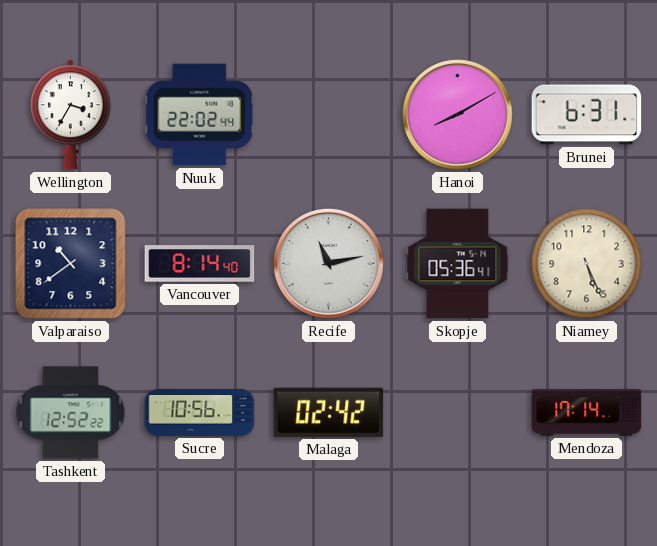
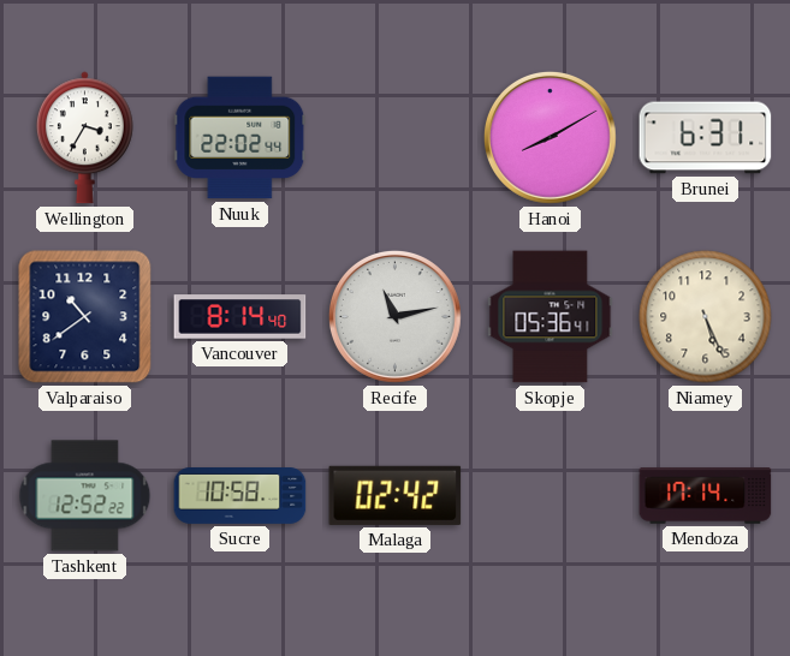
Sucre: 10:56 -> 10:58 (240, 496)
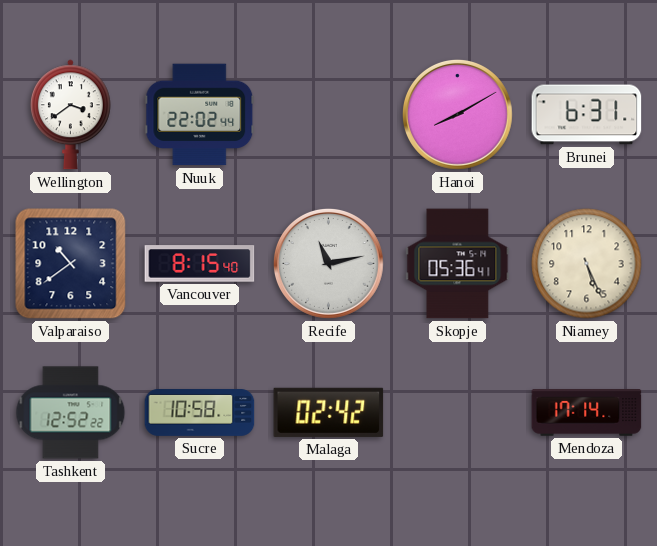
Wellington: 3:35 -> 3:39 (70, 115)
Vancouver: 8:14 -> 8:15 (200, 264)
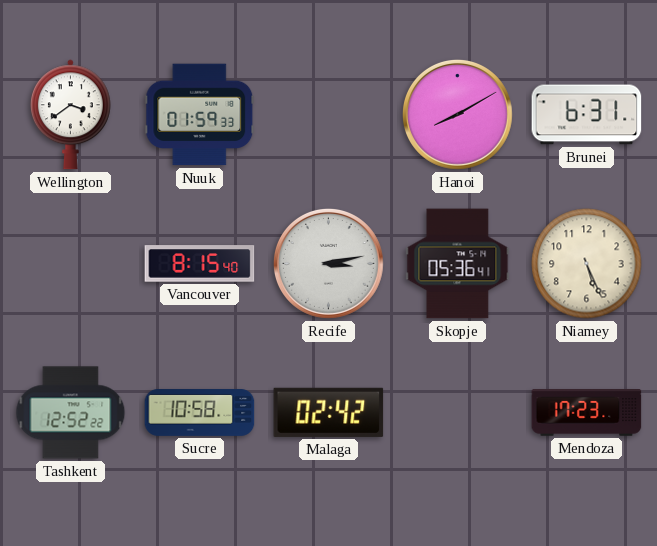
Nuuk: 22:02 -> 01:59 (200, 115)
Valparaiso: 10:39 -> none (71, 264)
Recife: 11:13 -> 3:13 (328, 263)
Mendoza: 17:14 -> 17:23 (587, 413)
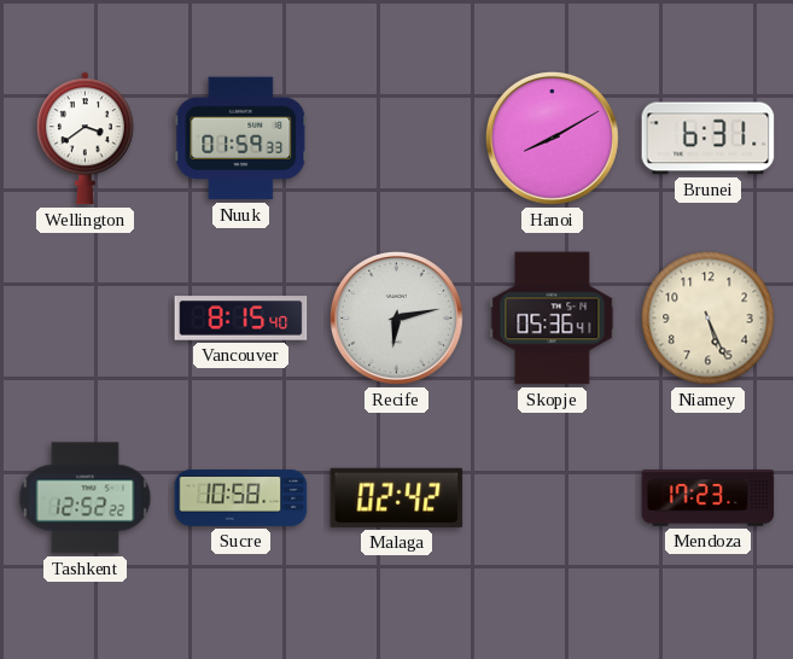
Recife: 3:13 -> 6:13 (396, 317)
